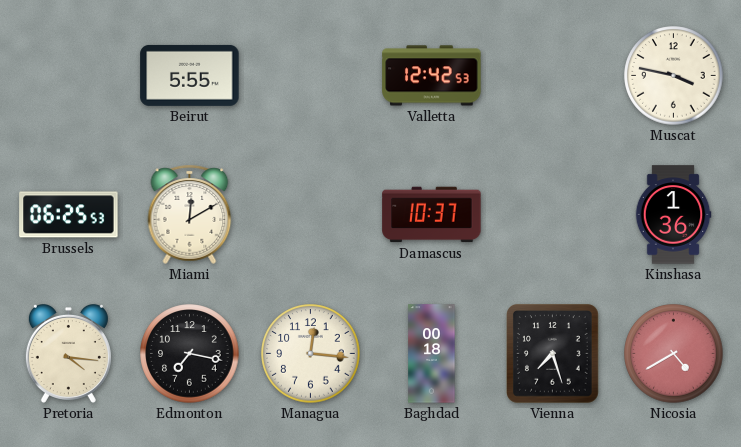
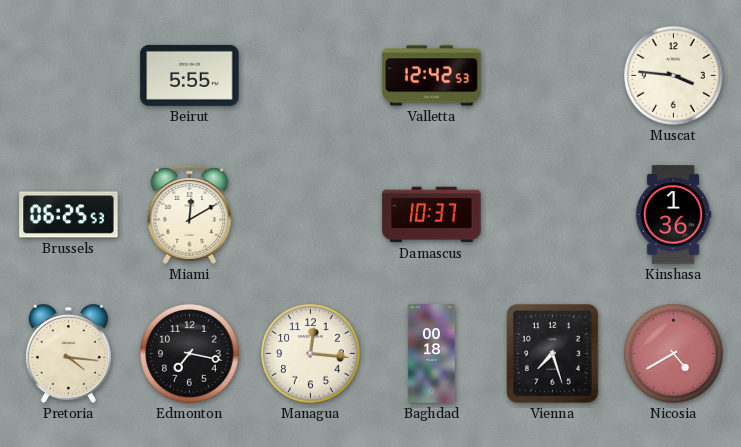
Muscat: 3:47 -> 3:46 (674, 76)
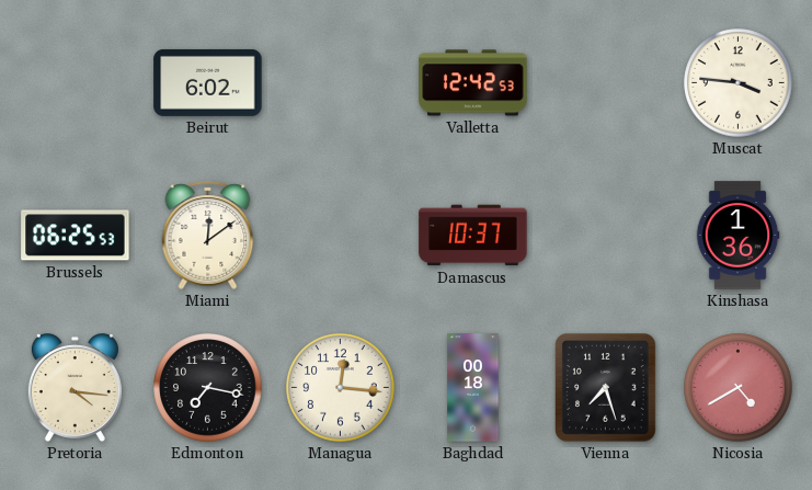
Beirut: 5:55 -> 6:02 (208, 82)
Miami: 12:10 -> 12:09 (208, 235)
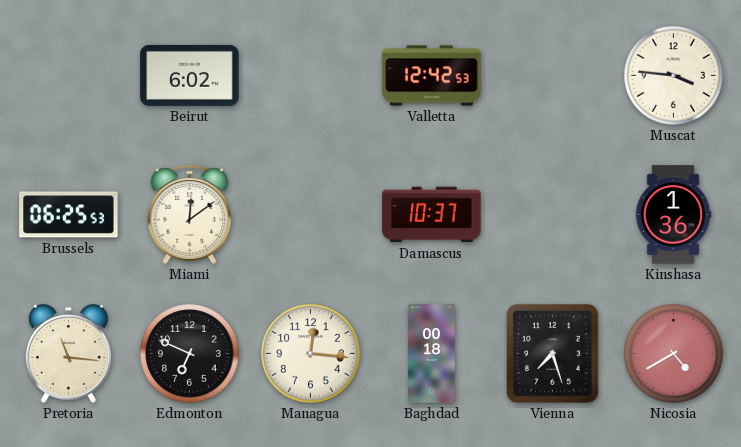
Pretoria: 4:16 -> 11:16 (68, 353)
Edmonton: 7:17 -> 6:49 (190, 354)
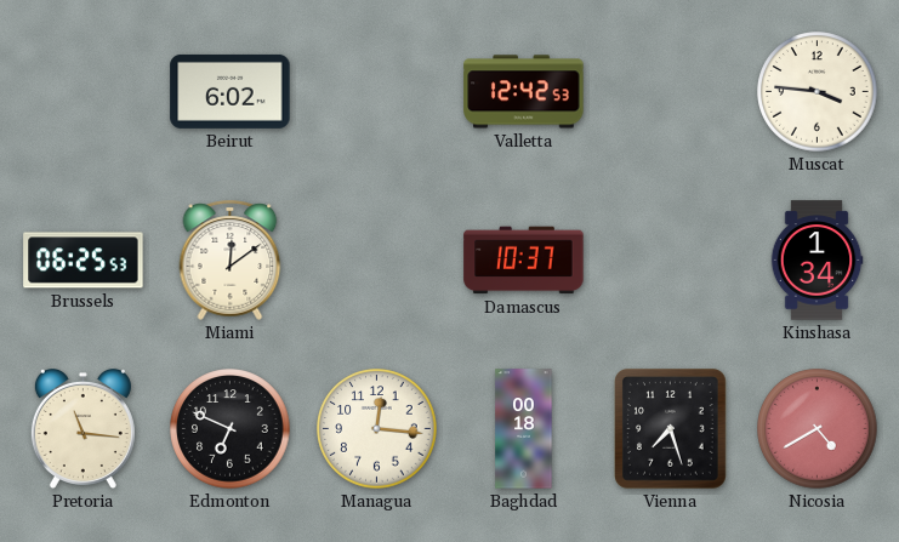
Kinshasa: 1:36 -> 1:34 (817, 261)
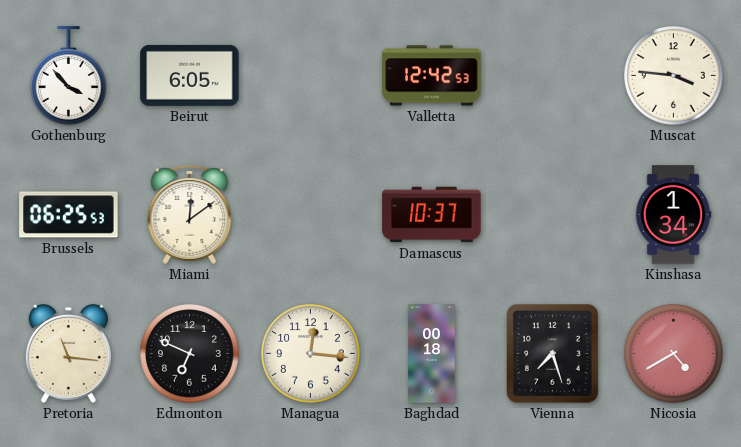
Gothenburg: none -> 3:53 (69, 76)
Beirut: 6:02 -> 6:05 (190, 75)
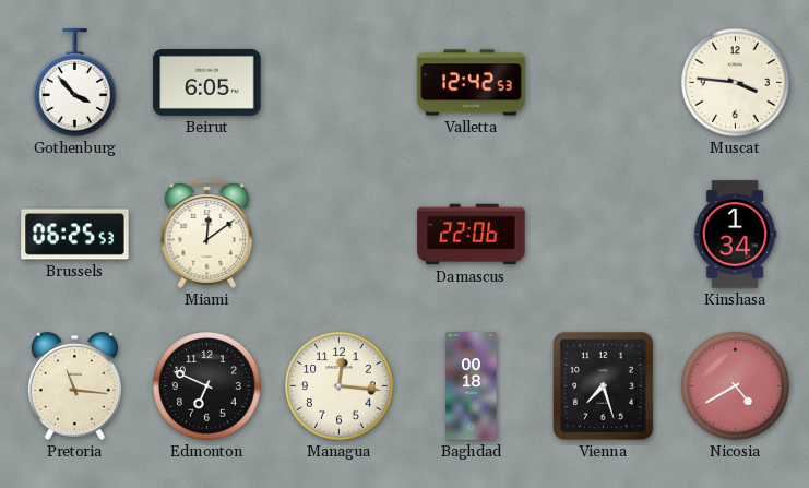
Damascus: 10:37 -> 22:06 (472, 235)
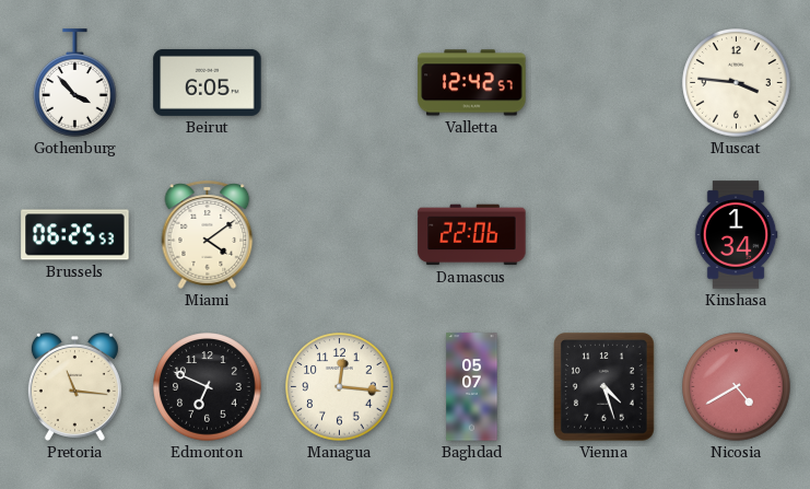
Valletta: 12:42:53 -> 12:42:57 (472, 83)
Miami: 12:09 -> 4:09 (208, 234)
Baghdad: 00:18 -> 05:07 (472, 387)
Vienna: 7:27 -> 4:27 (604, 387)
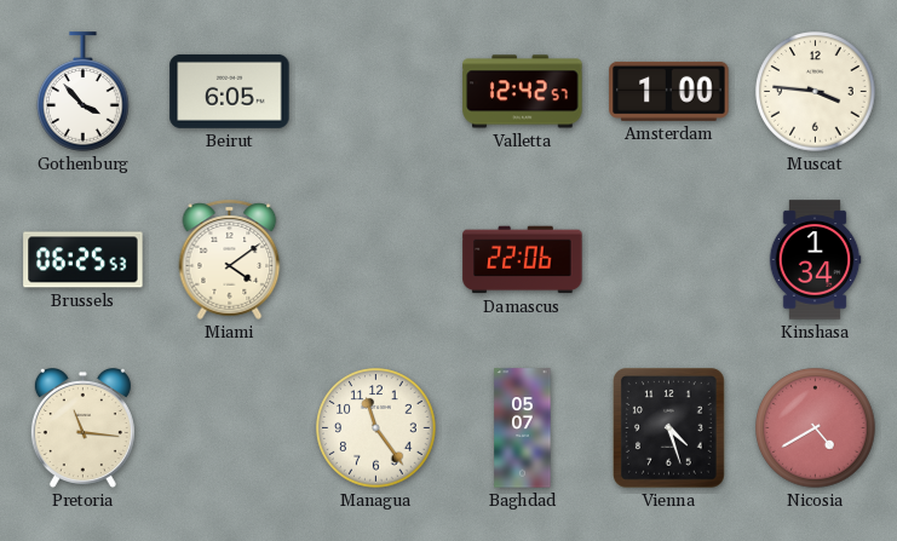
Amsterdam: none -> 1:00 (669, 91)
Edmonton: 6:49 -> none (208, 387)
Managua: 12:16 -> 11:24 (376, 428)
